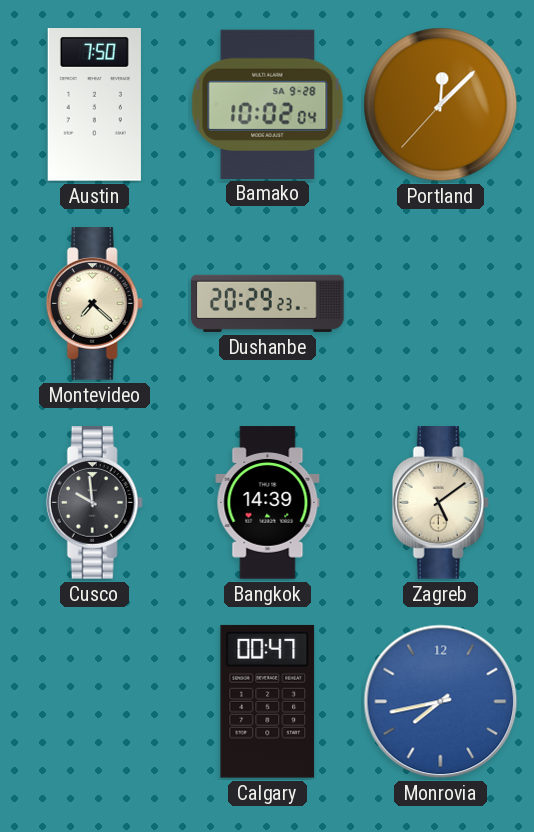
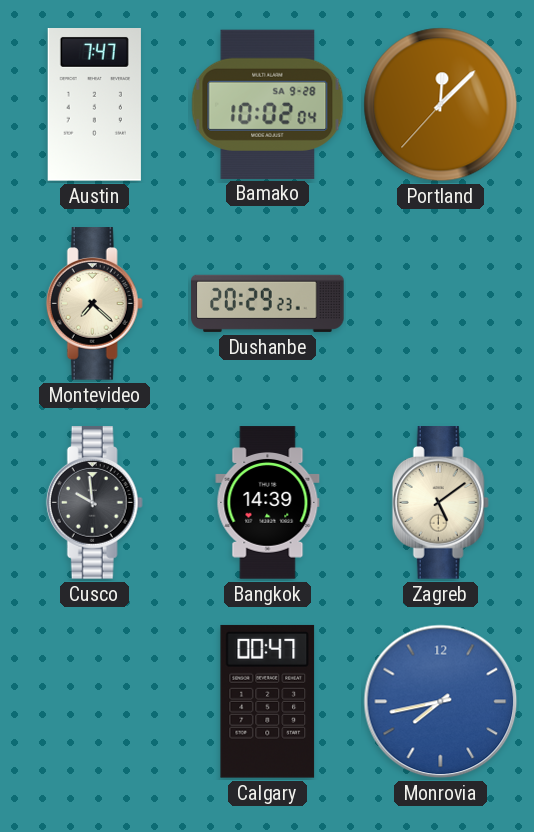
Austin: 7:50 -> 7:47 (94, 105)
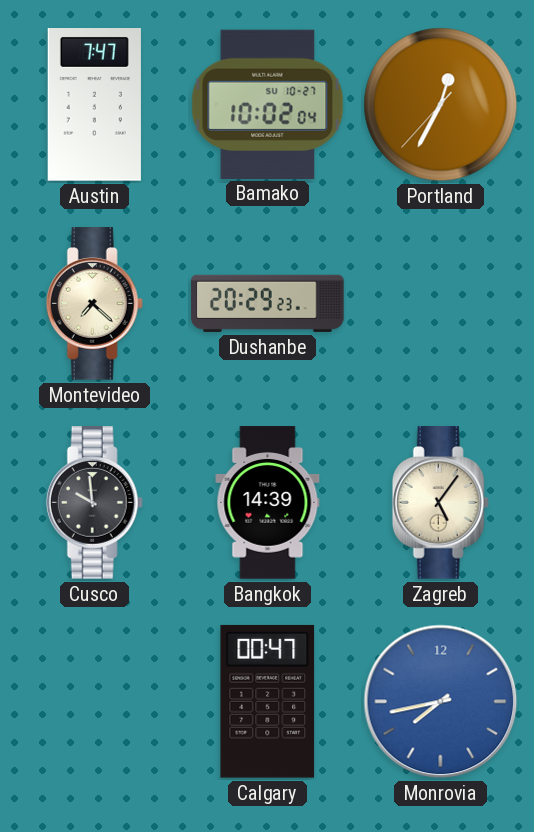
Bamako date: SA 9-28 -> SU 10-27 (268, 104)
Portland: 12:07 -> 12:34 (441, 105)
Zagreb: 5:09 -> 5:06 (440, 503)
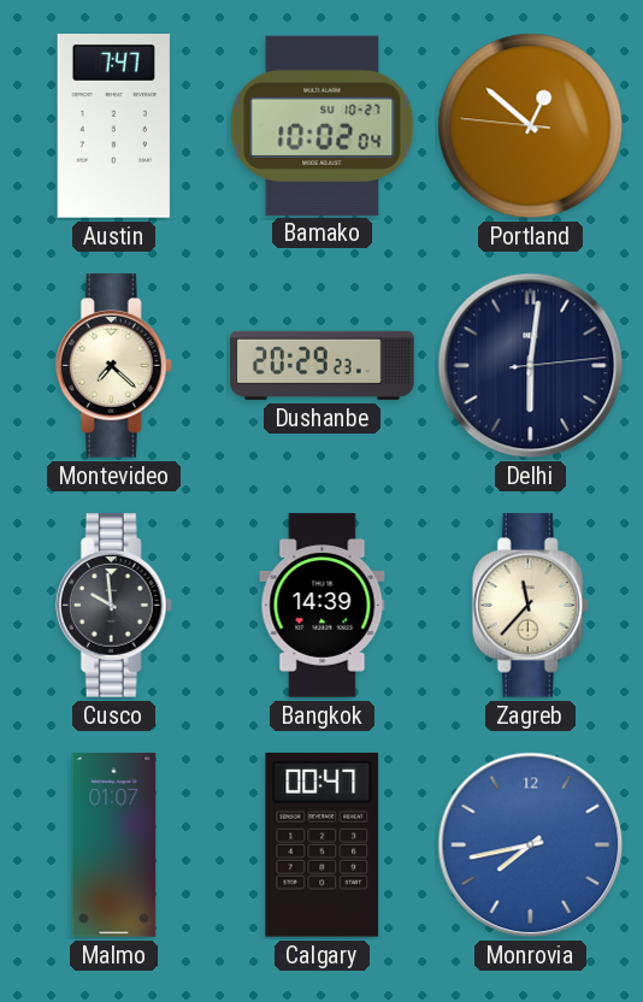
Portland: 12:34 -> 12:51 (531, 126)
Delhi: none -> 6:01 (531, 366)
Zagreb: 5:06 -> 11:37 (530, 606)
Malmo: none -> 01:07 (114, 845)
